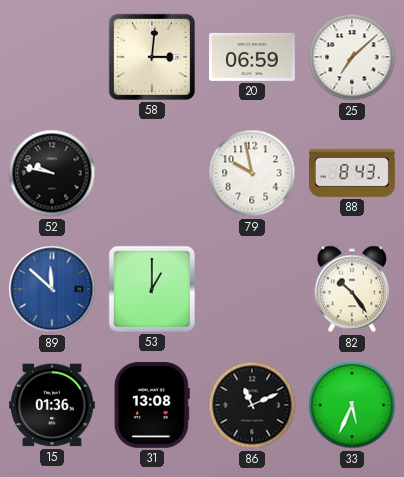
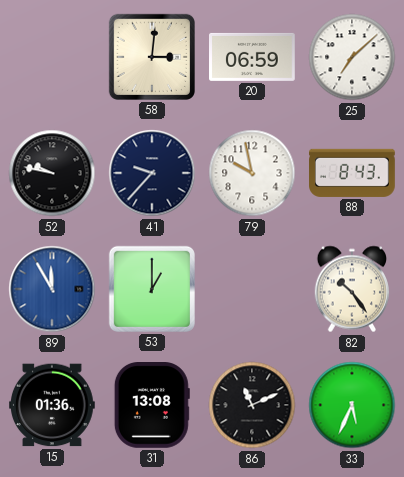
41: none -> 9:37 (152, 173)
89: 11:52 -> 11:55 (52, 289)
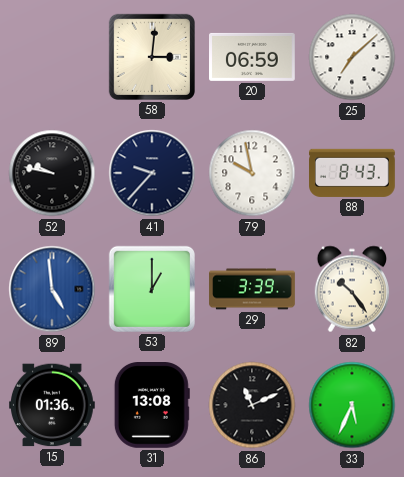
89: 11:55 -> 4:59 (52, 289)
29: none -> 3:39 (252, 289)
